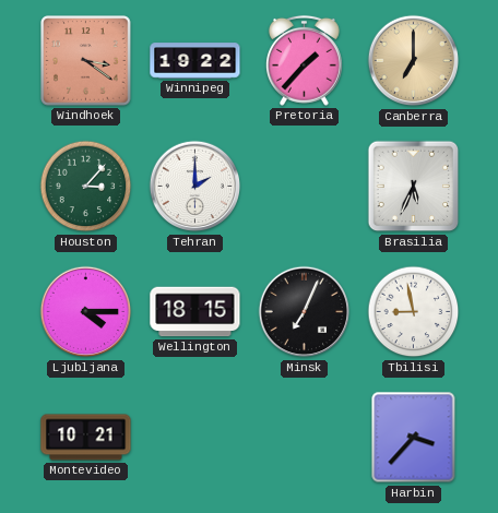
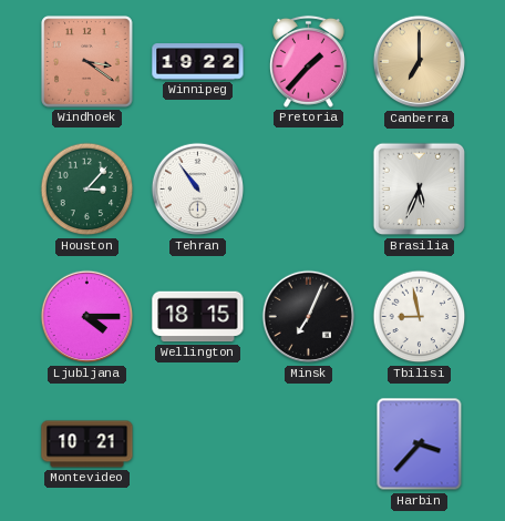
Tehran: 2:00 -> 10:54 (198, 190)
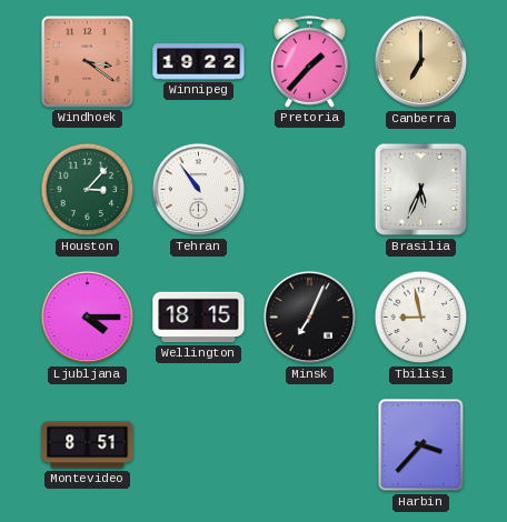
Montevideo: 10:21 -> 8:51 (88, 445)
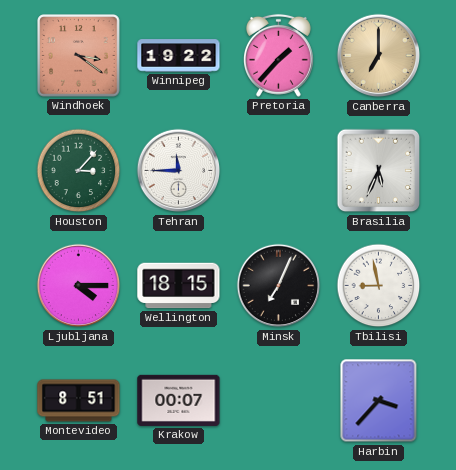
Tehran: 10:54 -> 11:45 (179, 171)
Krakow: none -> 00:07 (179, 400)
